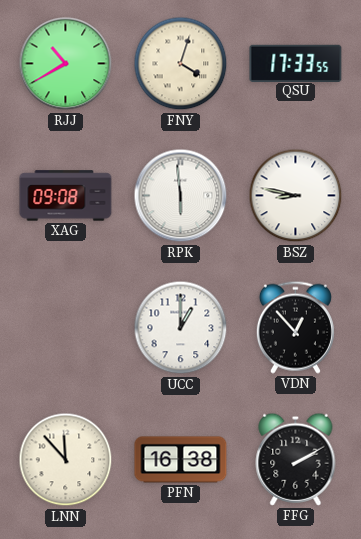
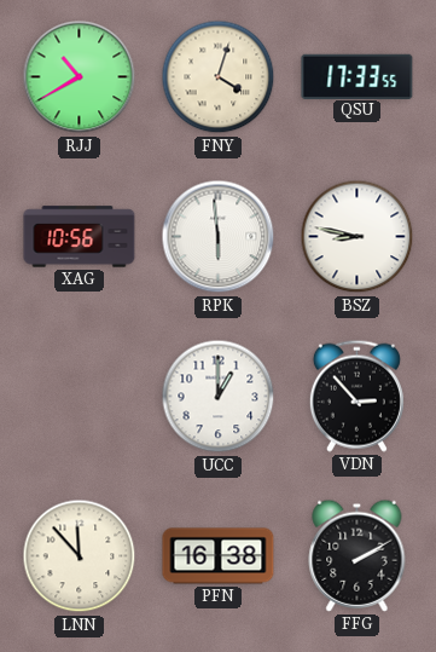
XAG: 09:08 -> 10:56 (80, 237)
VDN: 12:53 -> 2:53 (356, 396)
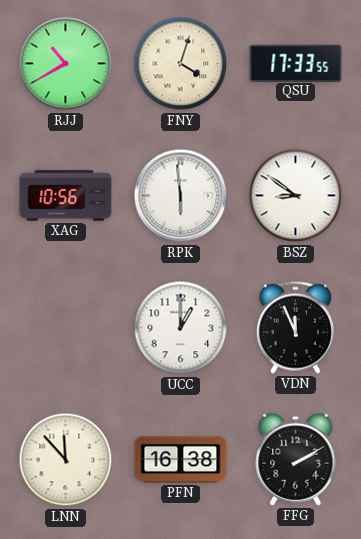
BSZ: 8:47 -> 8:51 (296, 196)
VDN: 2:53 -> 11:56 (295, 327)
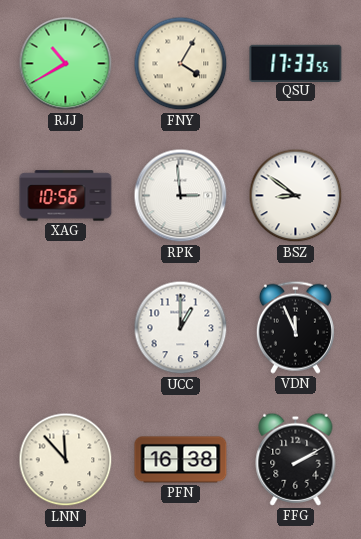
FNY: 4:03 -> 4:05 (181, 64)
RPK: 5:59 -> 2:59 (181, 196)
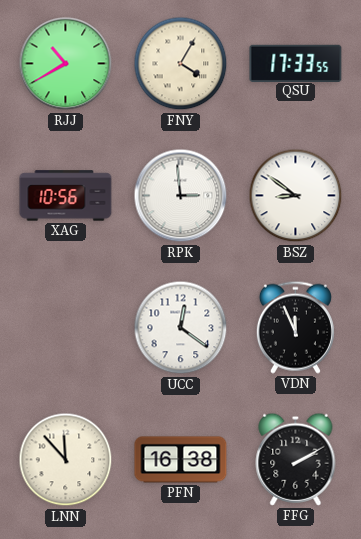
UCC: 1:00 -> 12:21 (181, 328)
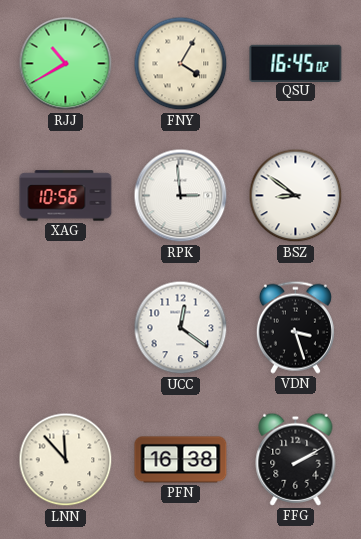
QSU: 17:33 -> 16:45 (296, 63)
VDN: 11:56 -> 3:27 (295, 327)
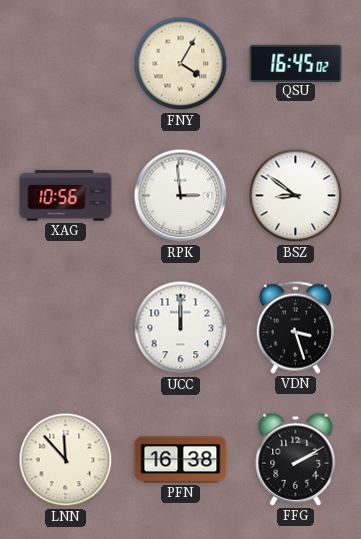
RJJ: 10:40 -> none (66, 64)
UCC: 12:21 -> 12:00 (181, 328)
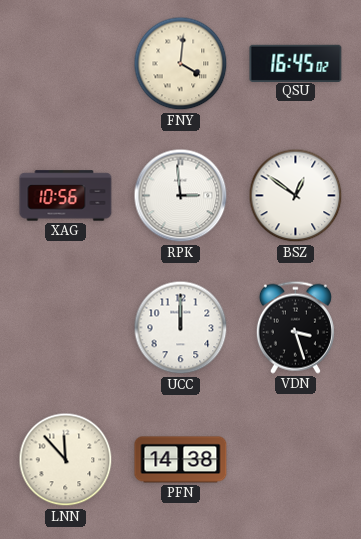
FNY: 4:05 -> 4:01 (181, 64)
BSZ: 8:51 -> 12:51 (296, 196)
PFN: 16:38 -> 14:38 (181, 460)
FFG: 2:10 -> none (296, 459)
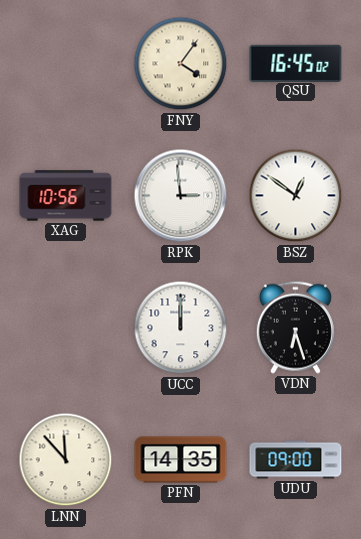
FNY: 4:01 -> 4:06 (181, 64)
VDN: 3:27 -> 6:27 (295, 327)
PFN: 14:38 -> 14:35 (181, 460)
UDU: none -> 09:00 (296, 460)
